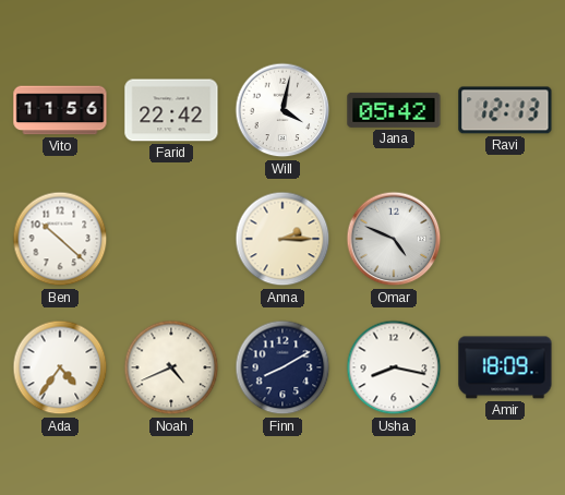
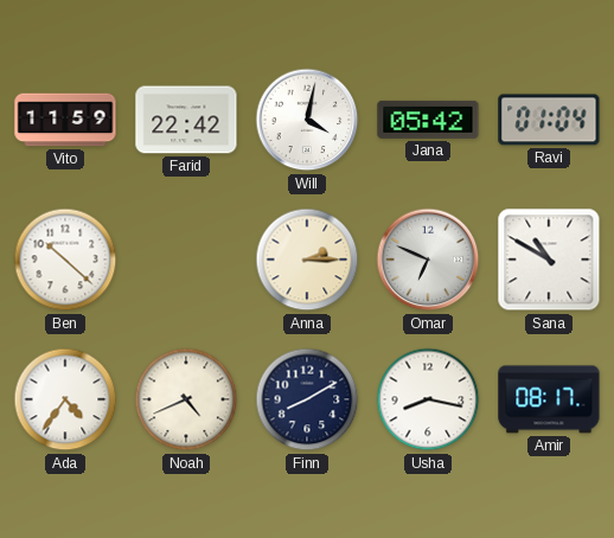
Vito: 11:56 -> 11:59 (65, 120)
Ravi: 12:13 -> 01:04 (549, 120)
Omar: 4:49 -> 6:49 (428, 260)
Sana: none -> 10:50 (549, 260)
Amir: 18:09 -> 08:17 (549, 399)
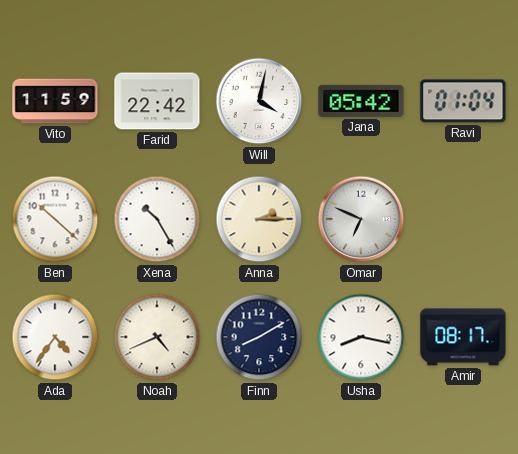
Xena: none -> 10:25 (157, 219)
Sana: 10:50 -> none (549, 260)
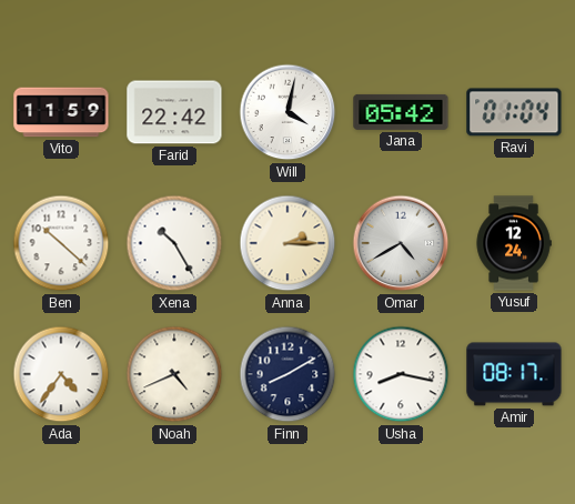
Omar: 6:49 -> 4:40 (401, 243)
Yusuf: none -> 12:24 (514, 243)
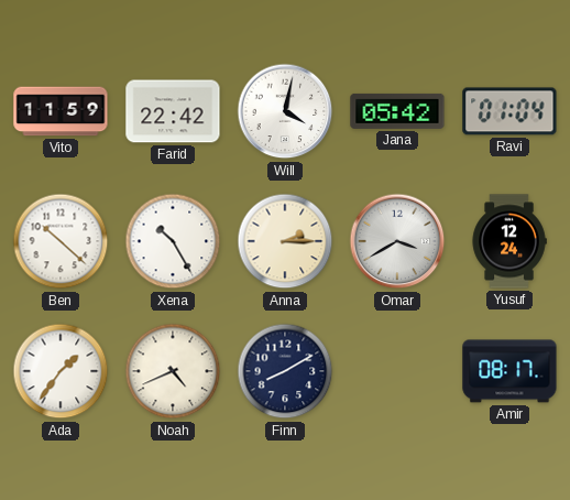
Omar: 4:40 -> 3:40 (397, 241)
Ada: 4:36 -> 1:36 (61, 371)
Usha: 8:17 -> none (401, 374)
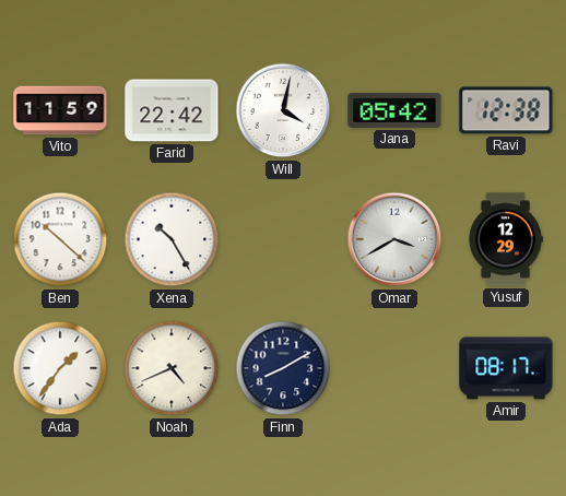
Ravi: 01:04 -> 12:38 (506, 110)
Anna: 2:15 -> none (285, 241)
Yusuf: 12:24 -> 12:29 (506, 239)
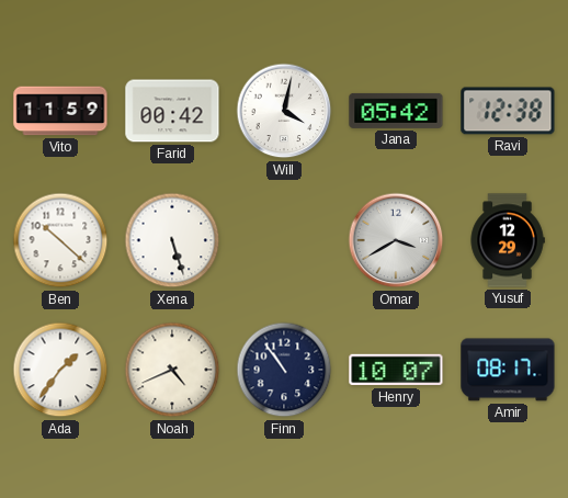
Farid: 22:42 -> 00:42 (172, 111)
Xena: 10:25 -> 5:27 (172, 240)
Finn: 8:10 -> 10:54 (284, 370)
Henry: none -> 10:07 (396, 370)
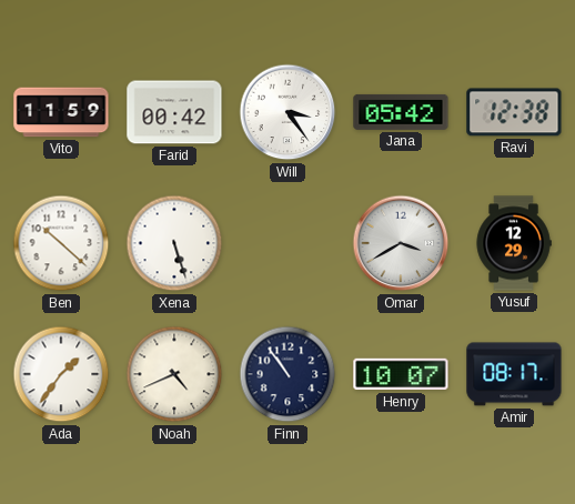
Will: 4:02 -> 3:24 (287, 112)
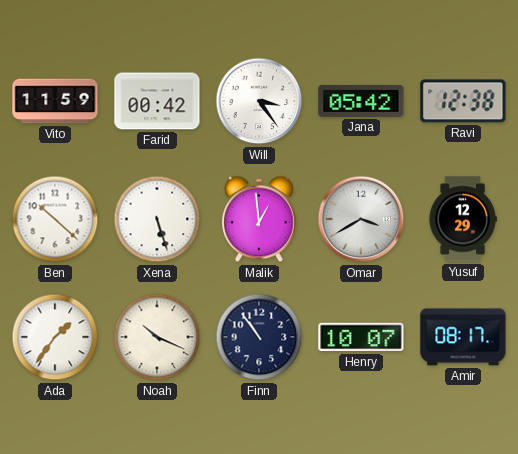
Malik: none -> 12:59 (260, 219)
Noah: 4:41 -> 10:19 (157, 337)
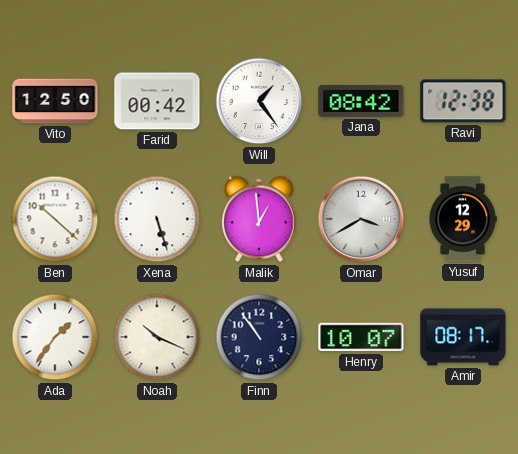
Vito: 11:59 -> 12:50 (55, 101)
Will: 3:24 -> 1:24 (259, 101)
Jana: 05:42 -> 08:42 (361, 101)
